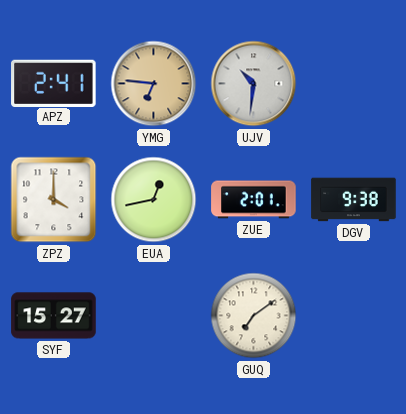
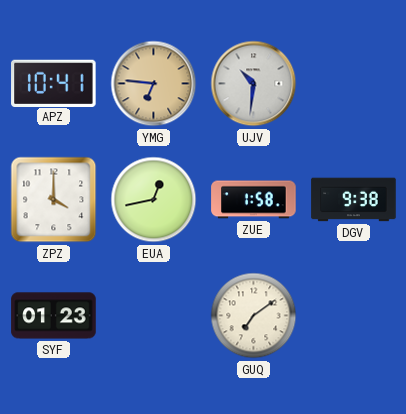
APZ: 2:41 -> 10:41 (54, 83)
ZUE: 2:01 -> 1:58 (254, 200)
SYF: 15:27 -> 01:23 (54, 316)
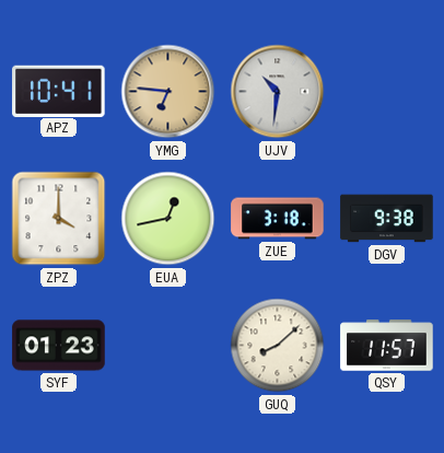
ZUE: 1:58 -> 3:18 (278, 219)
GUQ: 7:09 -> 8:08 (278, 346)
QSY: none -> 11:57 (387, 346)
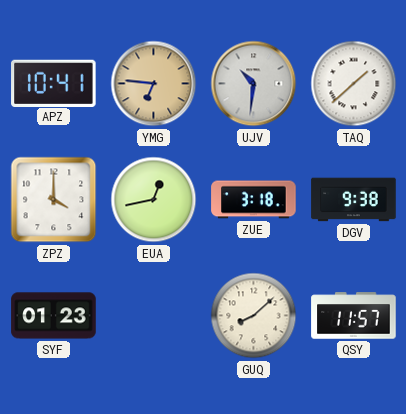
TAQ: none -> 1:38 (354, 84)
